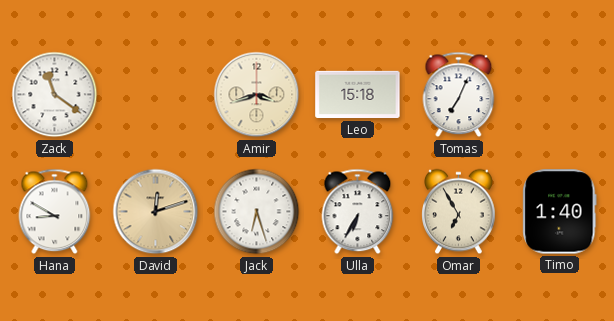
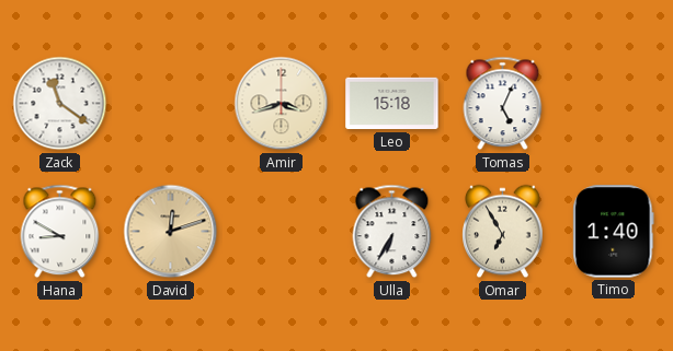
Tomas: 7:04 -> 5:04 (503, 104)
Jack: 6:27 -> none (257, 212)
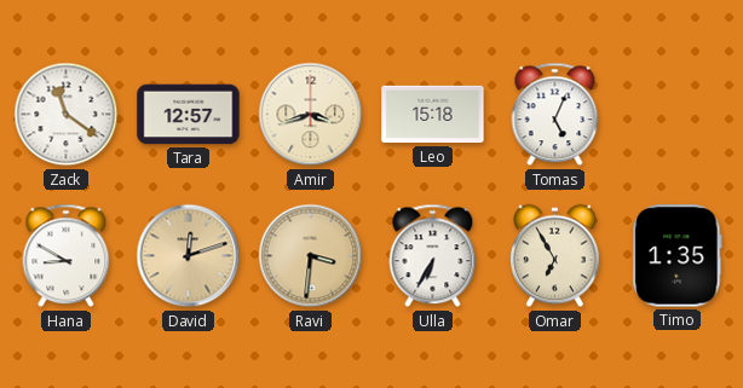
Tara: none -> 12:57 (189, 115)
Ravi: none -> 3:31 (311, 256)
Timo: 1:40 -> 1:35 (678, 256)
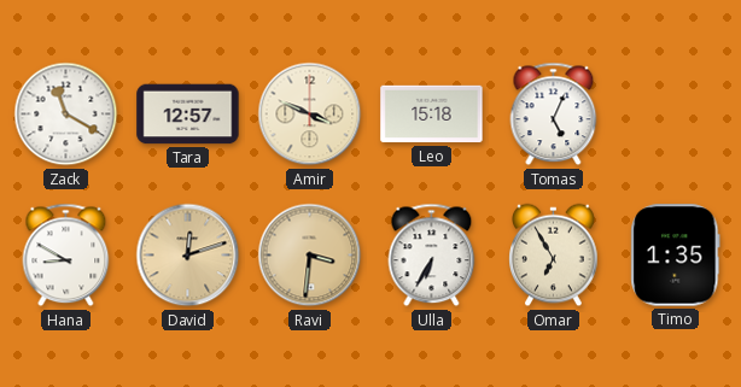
Zack: 11:21 -> 11:20 (66, 115)
Amir: 3:42 -> 3:49 (310, 115)
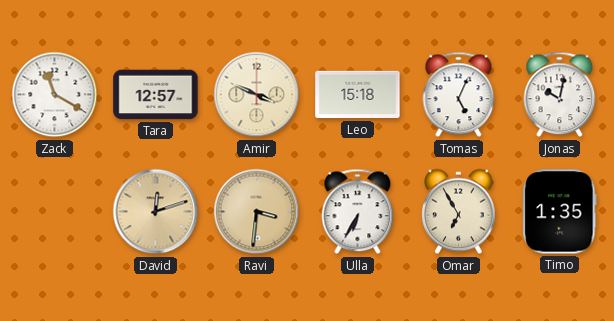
Jonas: none -> 10:02 (560, 95)
Hana: 8:50 -> none (66, 256)
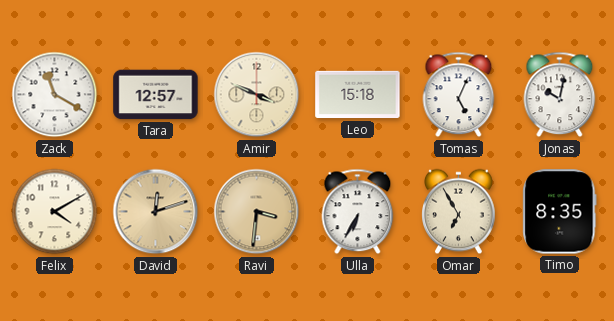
Felix: none -> 4:10 (55, 212)
Timo: 1:35 -> 8:35 (560, 212)
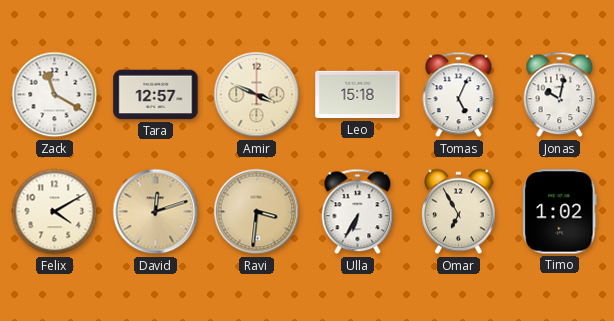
Timo: 8:35 -> 1:02 (560, 212)
